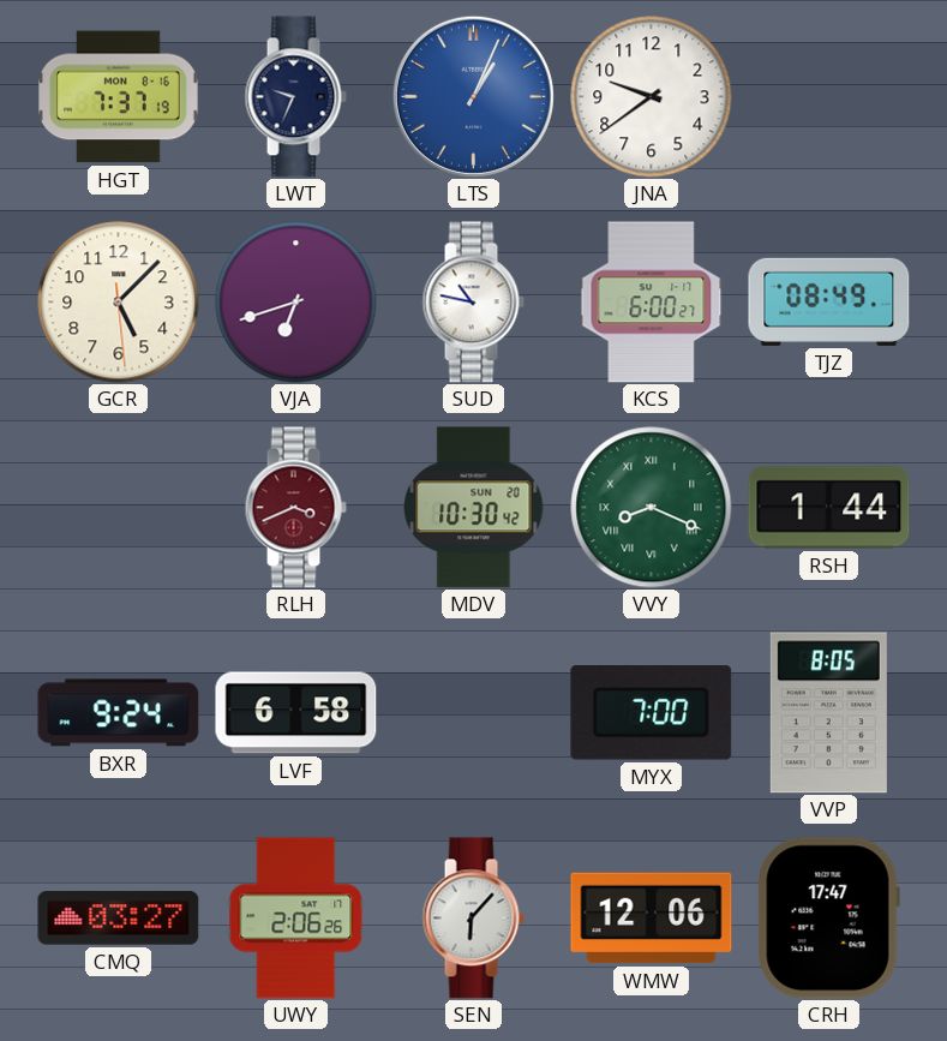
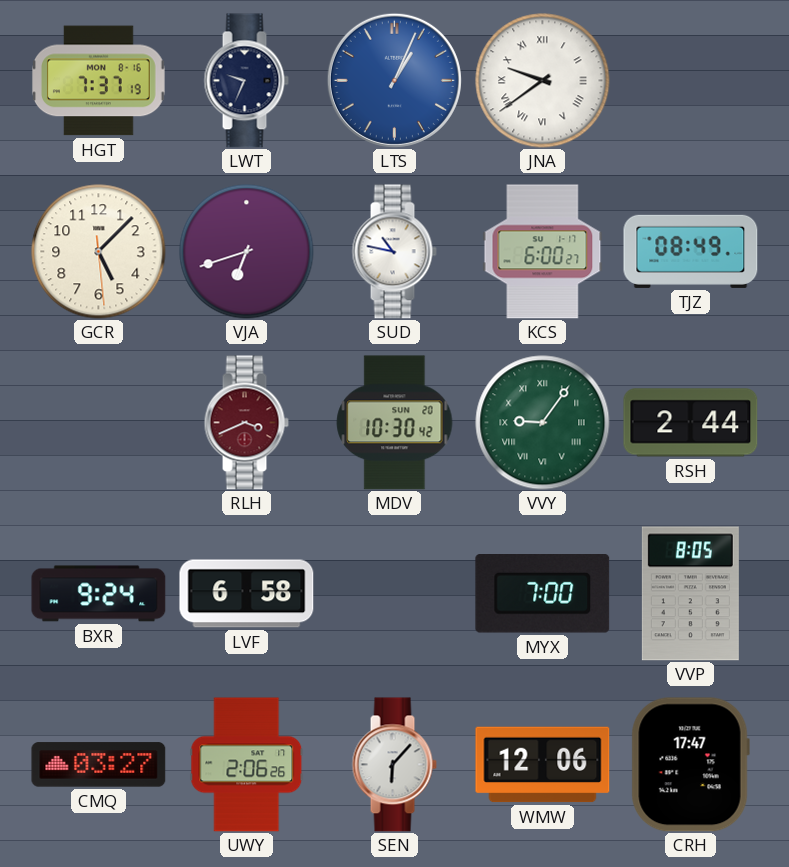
JNA numerals: Arabic -> Roman (543, 81)
VVY: 8:19 -> 9:06 (543, 423)
RSH: 1:44 -> 2:44 (691, 423)
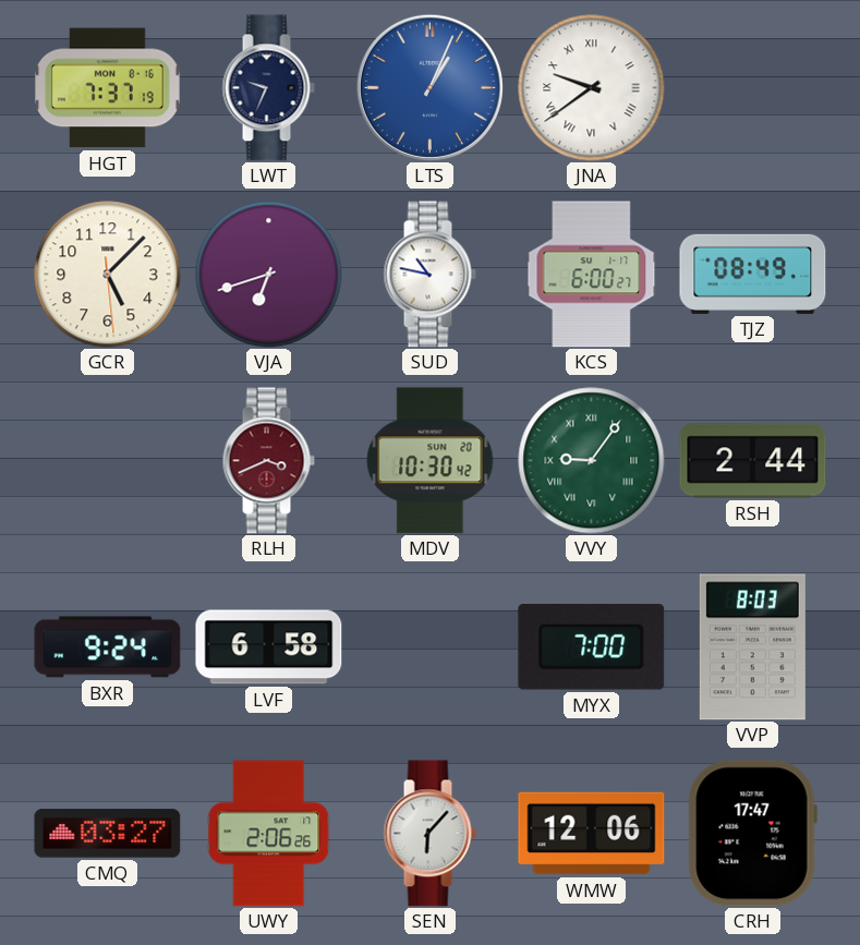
VVP: 8:05 -> 8:03 (752, 647)
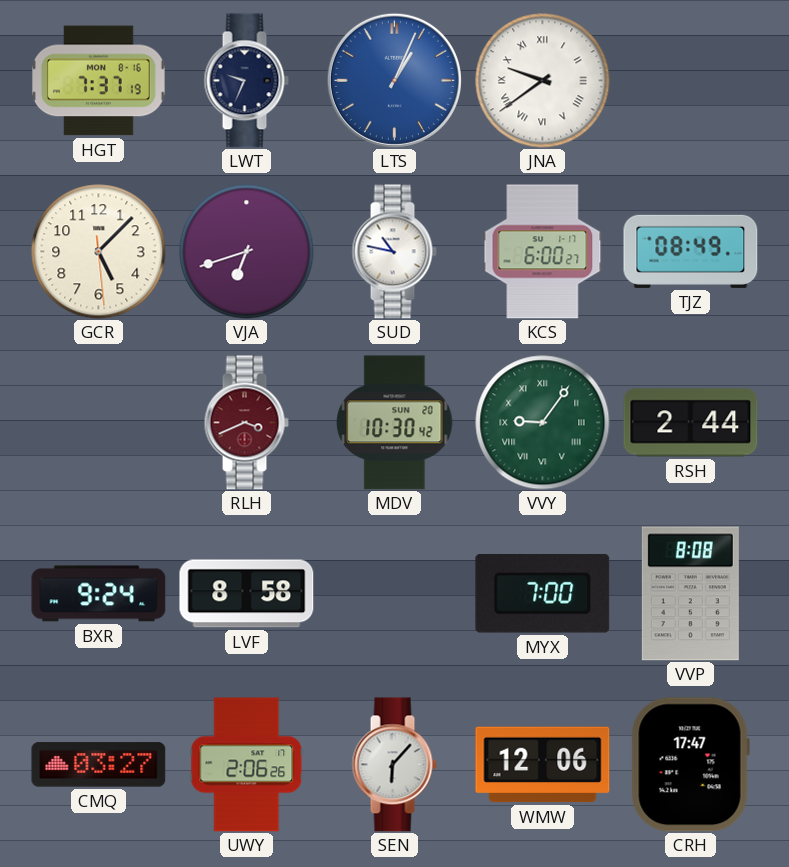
LVF: 6:58 -> 8:58 (247, 594)
VVP: 8:03 -> 8:08 (690, 594)
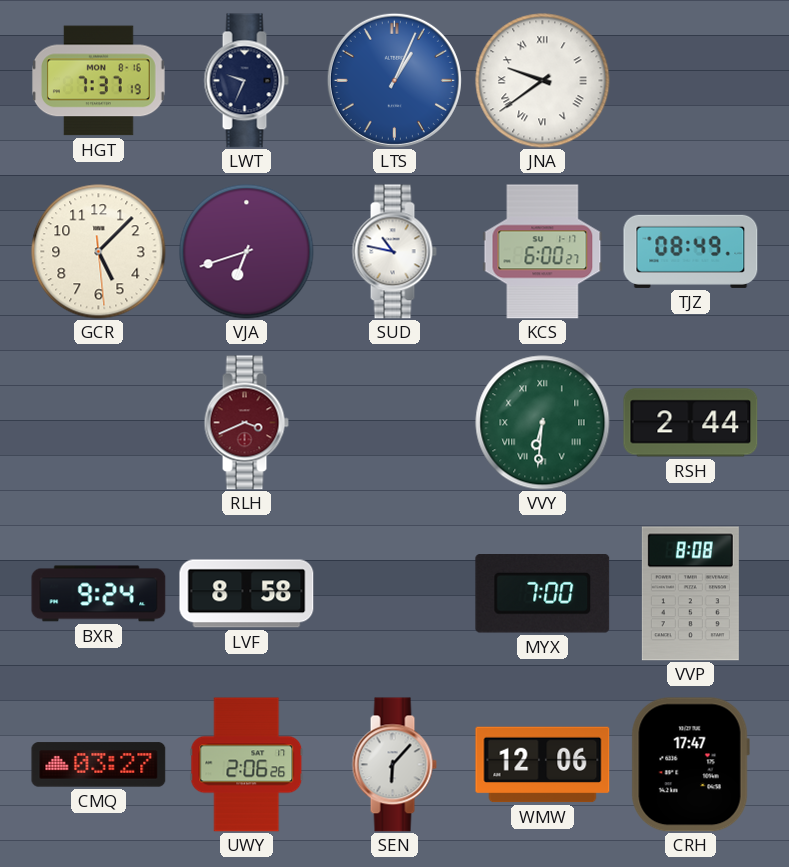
MDV: 10:30 -> none (395, 423)
VVY: 9:06 -> 6:31 (543, 423)
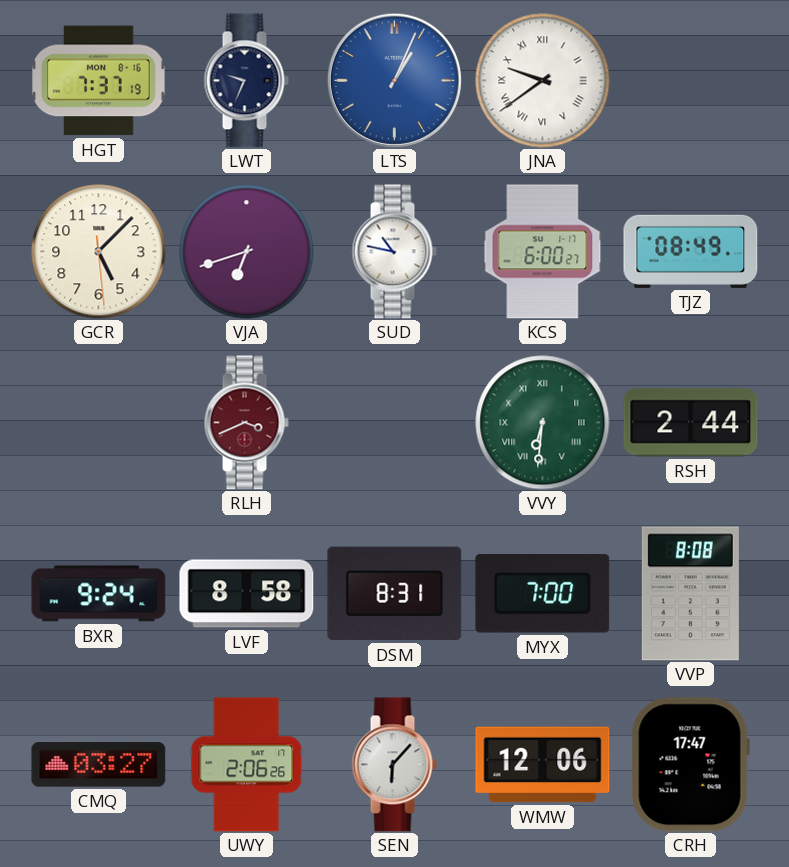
DSM: none -> 8:31 (395, 594)
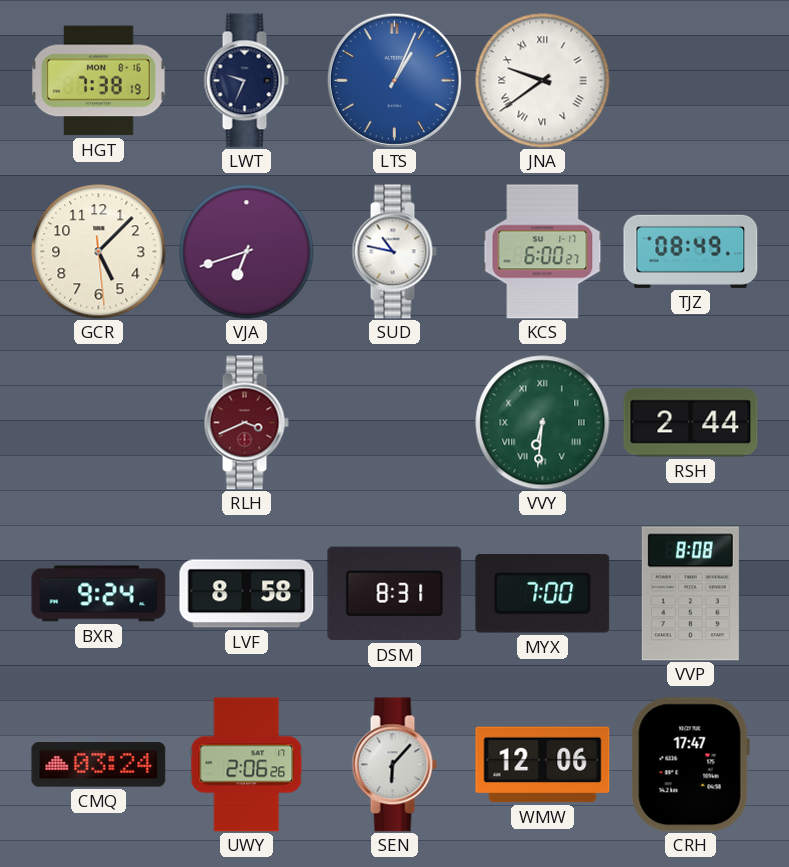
HGT: 7:37 -> 7:38 (99, 81)
CMQ: 03:27 -> 03:24 (99, 765)
